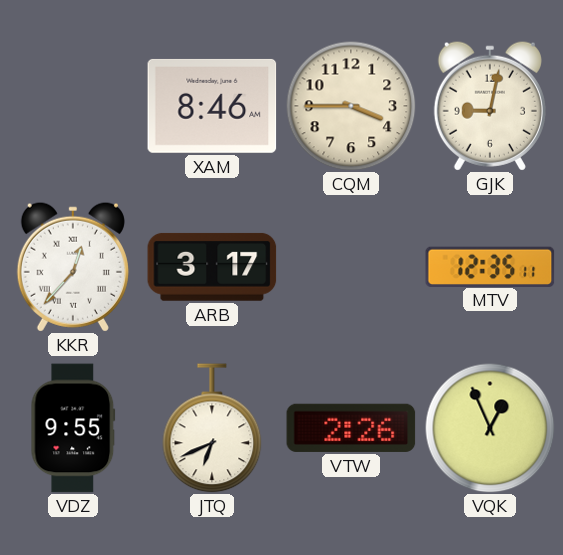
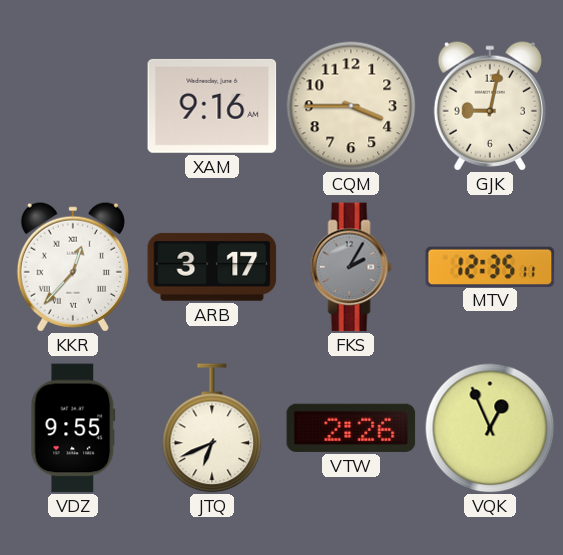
XAM: 8:46 -> 9:16 (212, 106)
FKS: none -> 2:05 (351, 267)
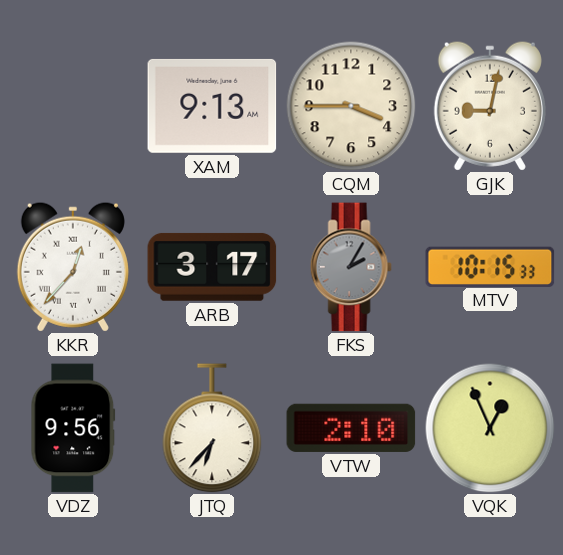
XAM: 9:16 -> 9:13 (212, 106)
MTV: 12:35 -> 10:15 (490, 266)
VDZ: 9:55 -> 9:56 (73, 428)
JTQ: 6:41 -> 6:37 (212, 428)
VTW: 2:26 -> 2:10 (351, 428)
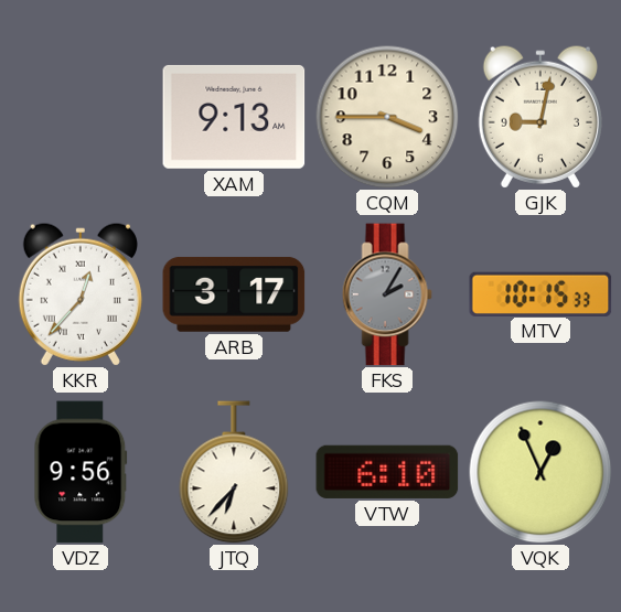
VTW: 2:10 -> 6:10 (387, 472)
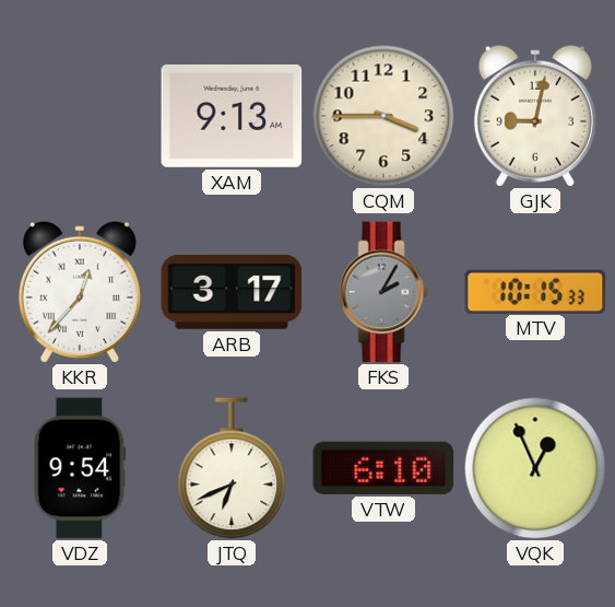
VDZ: 9:56 -> 9:54 (80, 468)
JTQ: 6:37 -> 6:41 (232, 468)
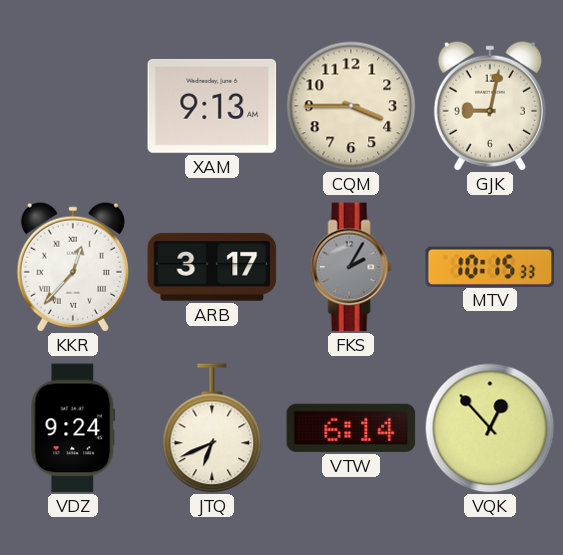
VDZ: 9:54 -> 9:24 (73, 428)
VTW: 6:10 -> 6:14 (351, 428)
VQK: 12:56 -> 12:53 (490, 428)
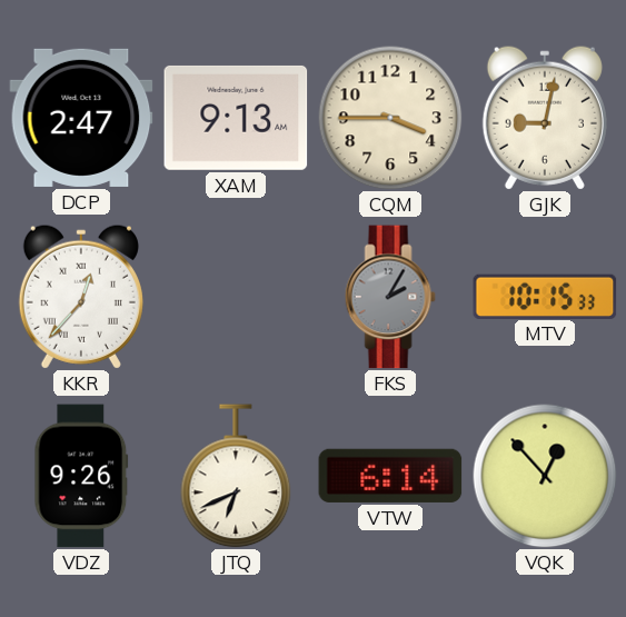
DCP: none -> 2:47 (81, 118)
ARB: 3:17 -> none (212, 267)
VDZ: 9:24 -> 9:26 (81, 476)
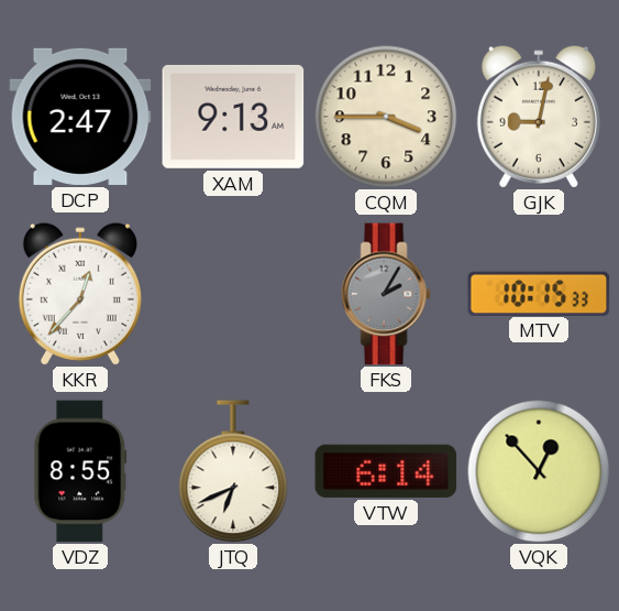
VDZ: 9:26 -> 8:55 (80, 471)
